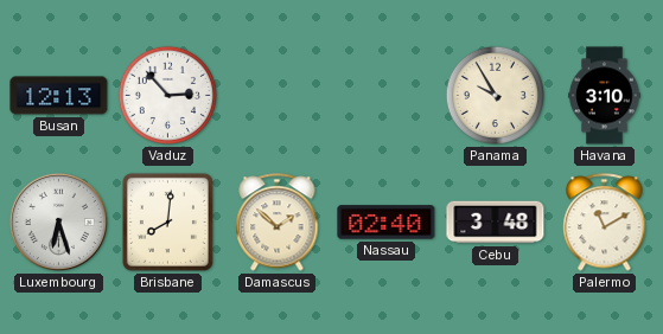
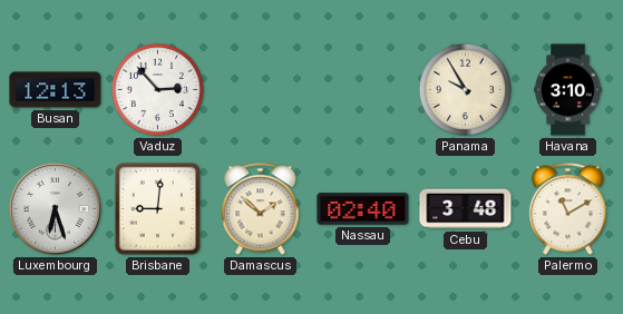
Brisbane: 8:01 -> 9:01 (157, 208)
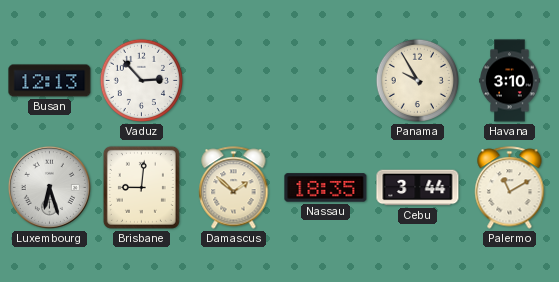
Nassau: 02:40 -> 18:35 (326, 188)
Cebu: 3:48 -> 3:44 (418, 188)
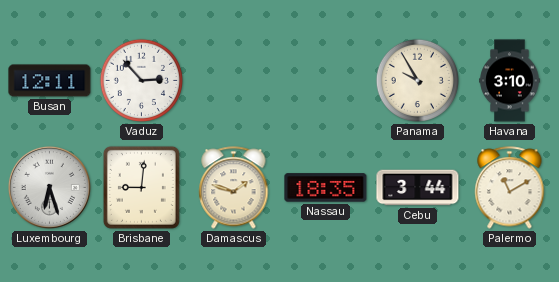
Busan: 12:13 -> 12:11 (50, 81)
Damascus: 1:52 -> 1:48 (234, 188)
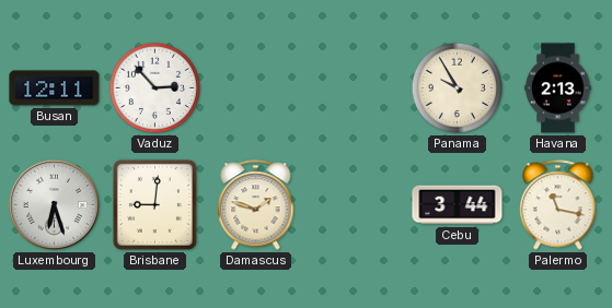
Havana: 3:10 -> 2:13 (558, 88)
Nassau: 18:35 -> none (326, 188)
Palermo: 11:10 -> 11:17 (558, 205)
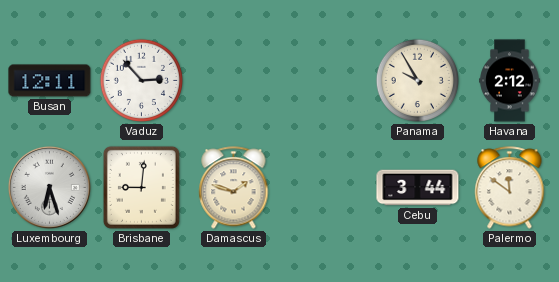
Havana: 2:13 -> 2:12 (510, 81)
Palermo: 11:17 -> 11:51 (510, 188)
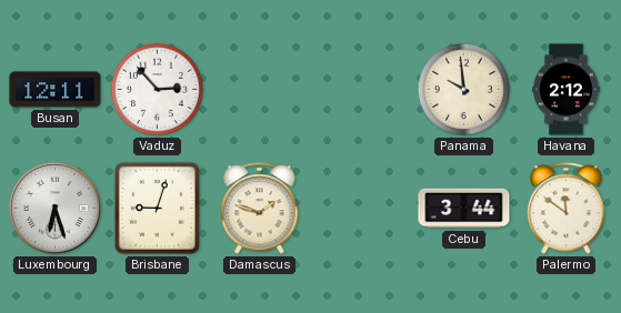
Panama: 9:55 -> 9:59 (463, 89)
Brisbane: 9:01 -> 9:03 (157, 208)
